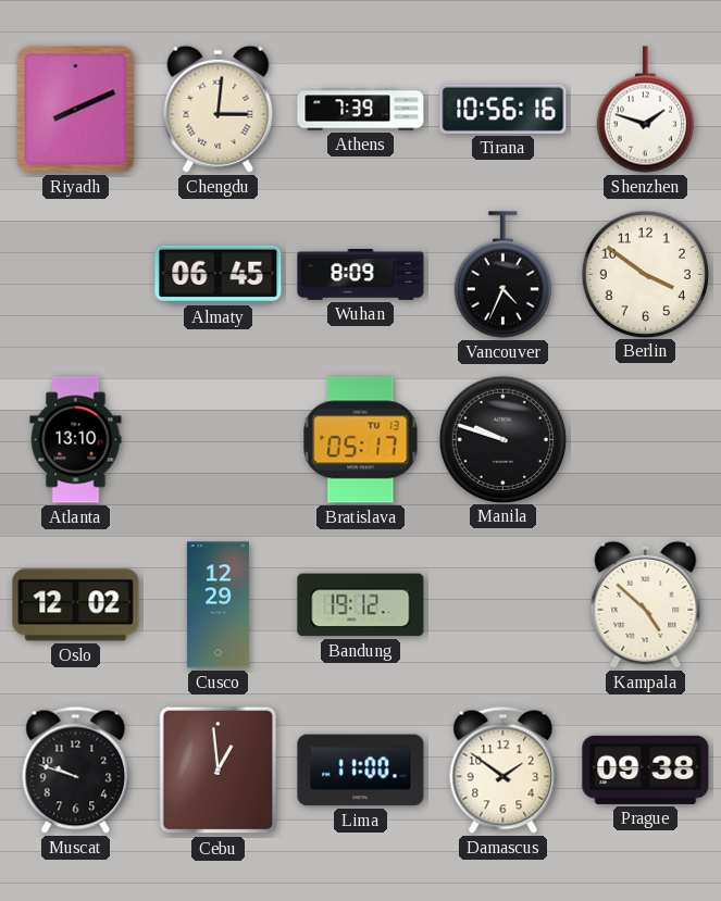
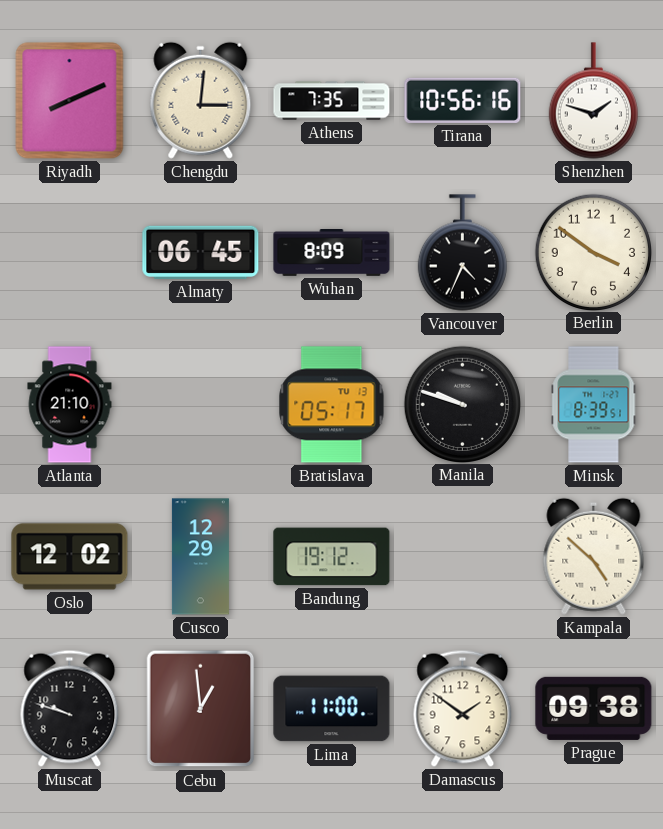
Athens: 7:39 -> 7:35 (332, 101)
Atlanta: 13:10 -> 21:10 (70, 405)
Minsk: none -> 8:39 (594, 405)
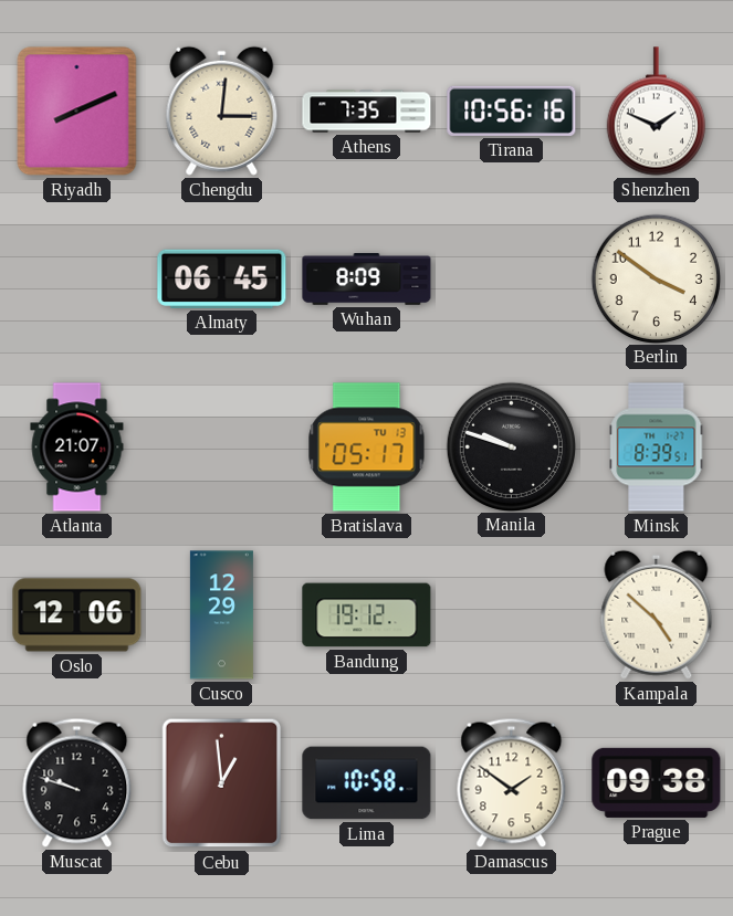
Shenzhen: 1:48 -> 1:49 (656, 112)
Vancouver: 4:34 -> none (462, 253)
Atlanta: 21:10 -> 21:07 (77, 448)
Oslo: 12:02 -> 12:06 (77, 615)
Lima: 11:00 -> 10:58 (367, 783)
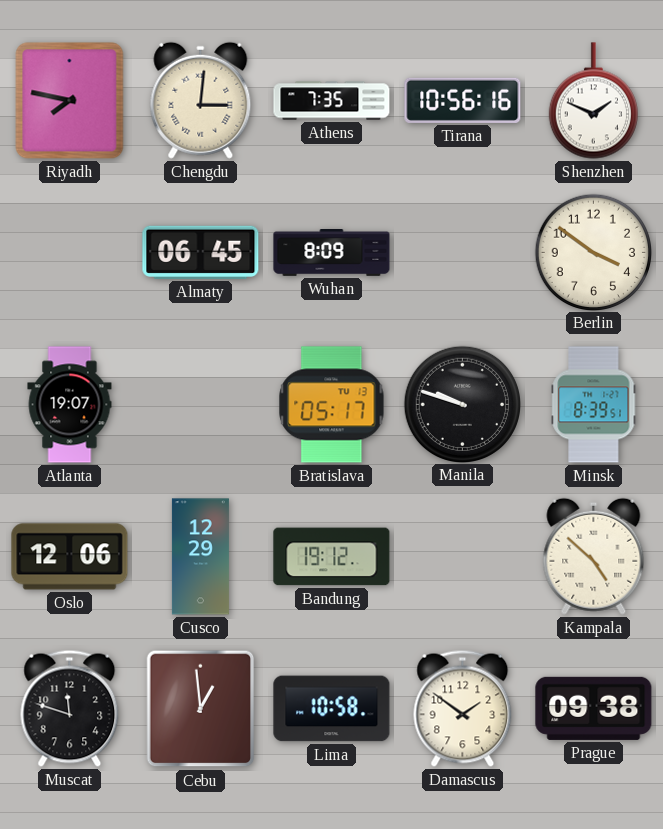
Riyadh: 8:11 -> 7:47 (70, 101)
Atlanta: 21:07 -> 19:07 (70, 405)
Muscat: 9:48 -> 11:48 (70, 708)
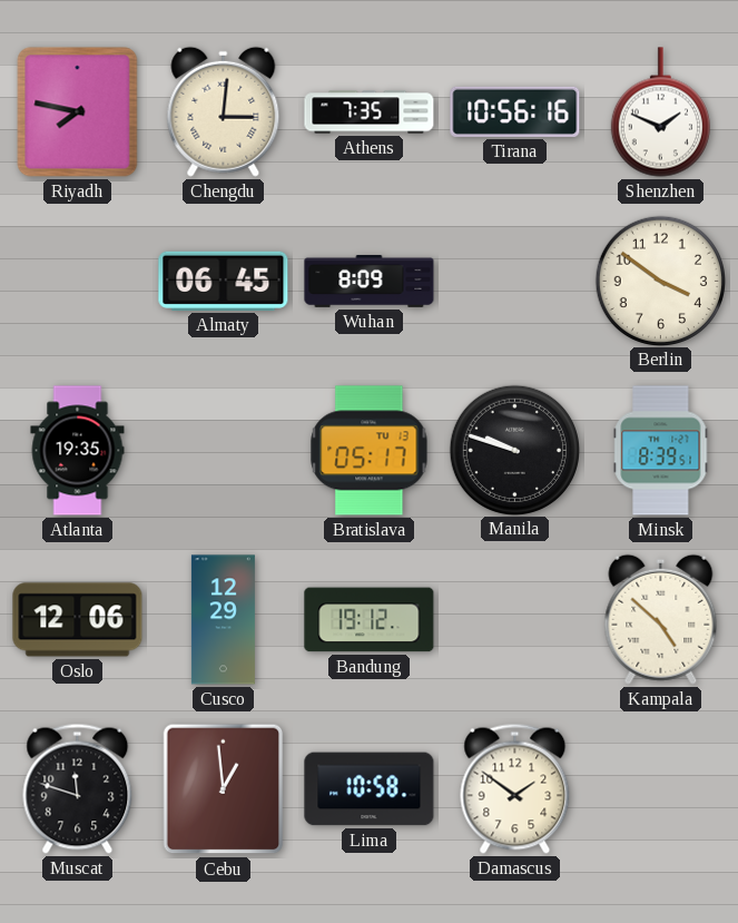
Atlanta: 19:07 -> 19:35 (78, 451)
Prague: 09:38 -> none (594, 708)
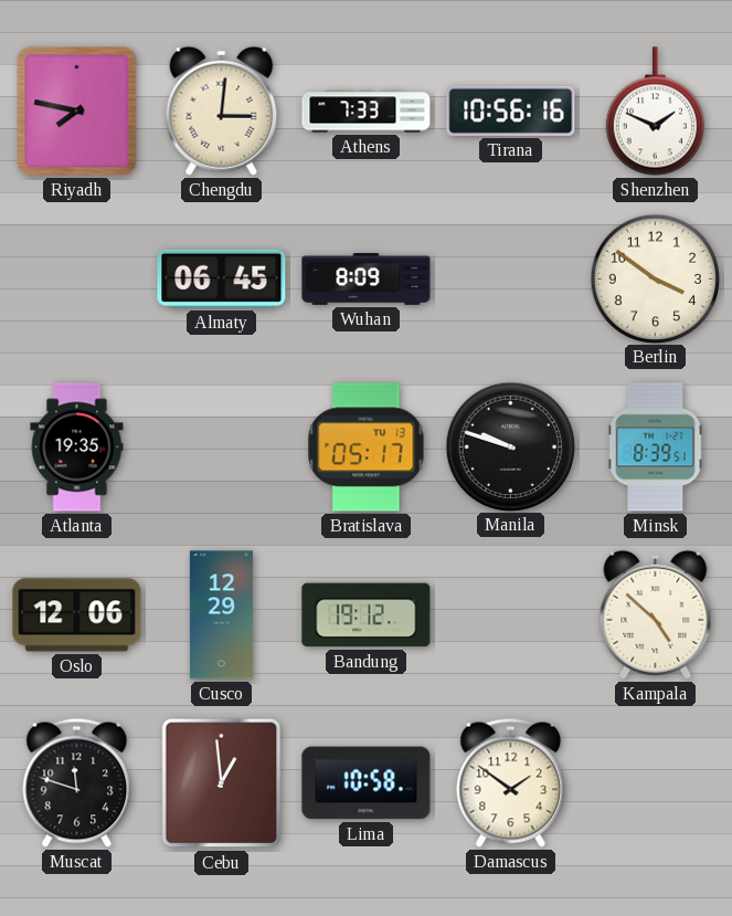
Athens: 7:35 -> 7:33 (367, 112)
